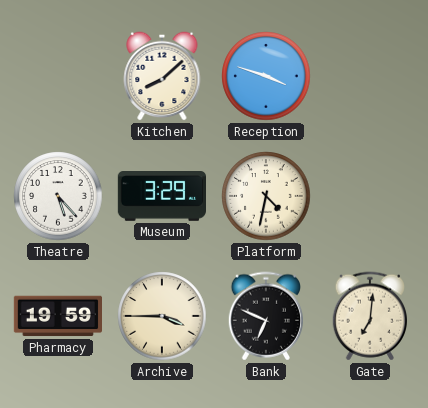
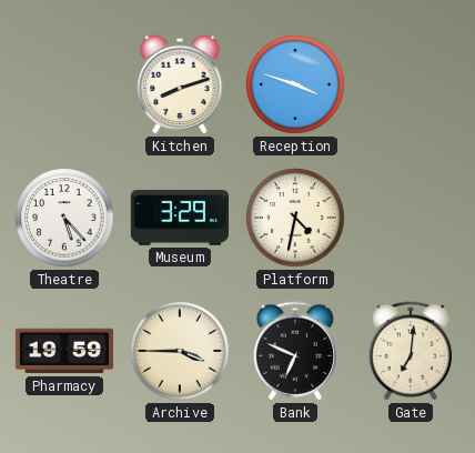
Kitchen: 8:08 -> 8:12 (180, 84)
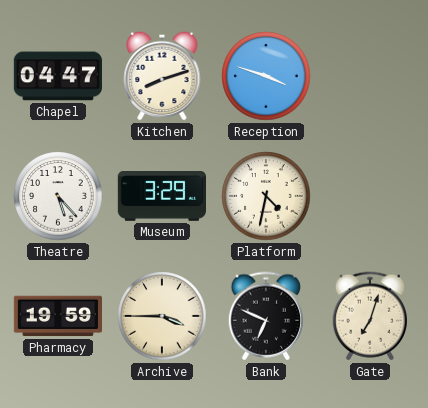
Chapel: none -> 04:47 (57, 76)
Gate: 7:01 -> 7:03 (369, 316)
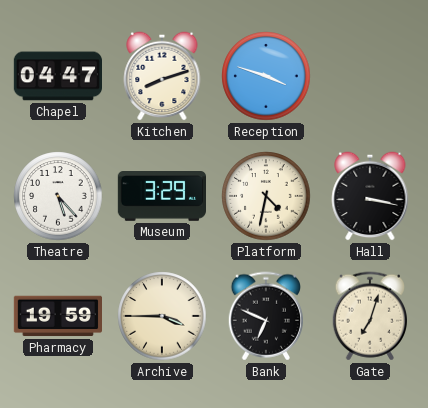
Hall: none -> 3:17 (370, 196)
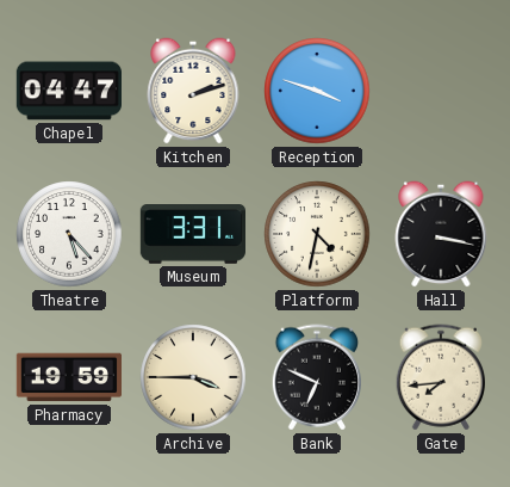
Kitchen: 8:12 -> 2:12 (193, 91)
Museum: 3:29 -> 3:31 (192, 235)
Gate: 7:03 -> 7:44 (440, 377)
